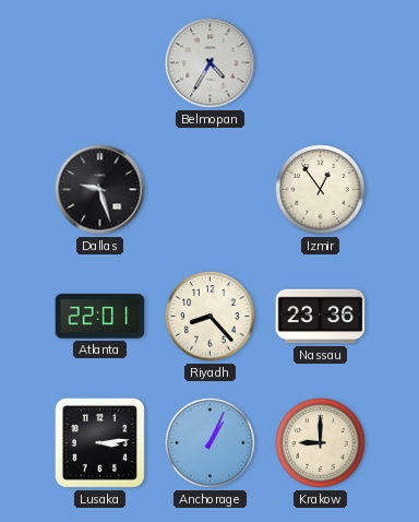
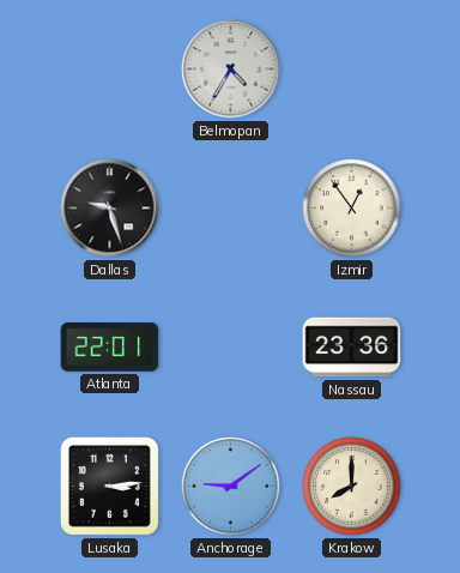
Riyadh: 8:23 -> none (211, 317)
Anchorage: 1:04 -> 9:09 (231, 487)
Krakow: 9:00 -> 8:00 (352, 487)
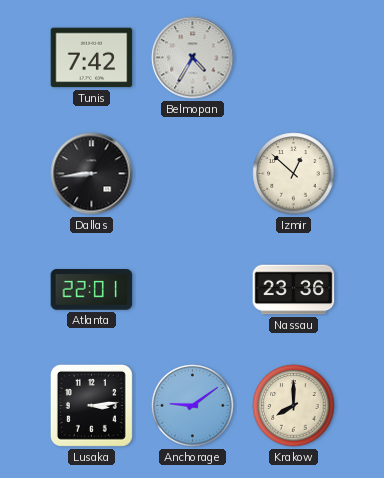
Tunis: none -> 7:42 (92, 58)
Dallas: 9:27 -> 8:44 (92, 174)
Izmir: 12:54 -> 12:52 (294, 174)
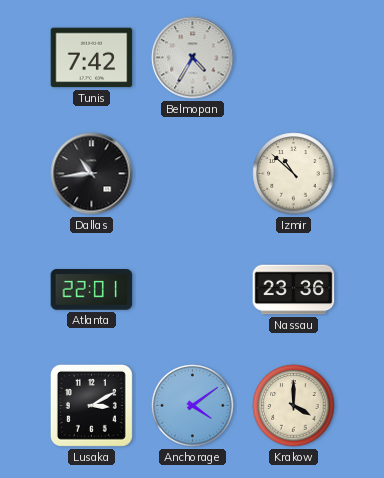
Dallas: 8:44 -> 10:44 (92, 174)
Izmir: 12:52 -> 10:52 (294, 174)
Lusaka: 3:14 -> 3:10 (91, 405)
Anchorage: 9:09 -> 4:09 (193, 406)
Krakow: 8:00 -> 4:00 (294, 406)
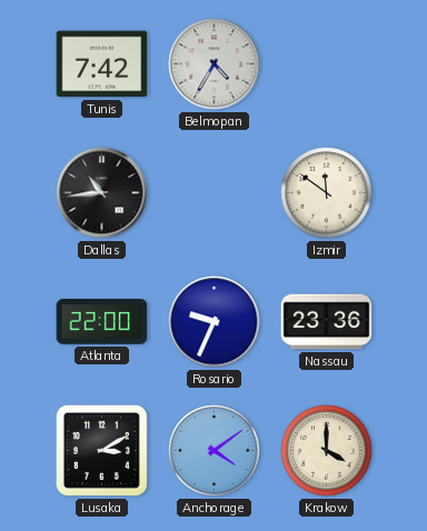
Izmir: 10:52 -> 11:51 (327, 193)
Atlanta: 22:01 -> 22:00 (102, 322)
Rosario: none -> 9:34 (215, 322)
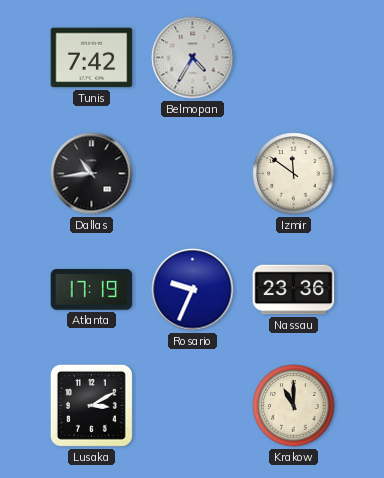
Atlanta: 22:00 -> 17:19 (92, 290)
Anchorage: 4:09 -> none (215, 451)
Krakow: 4:00 -> 11:00 (294, 406)
